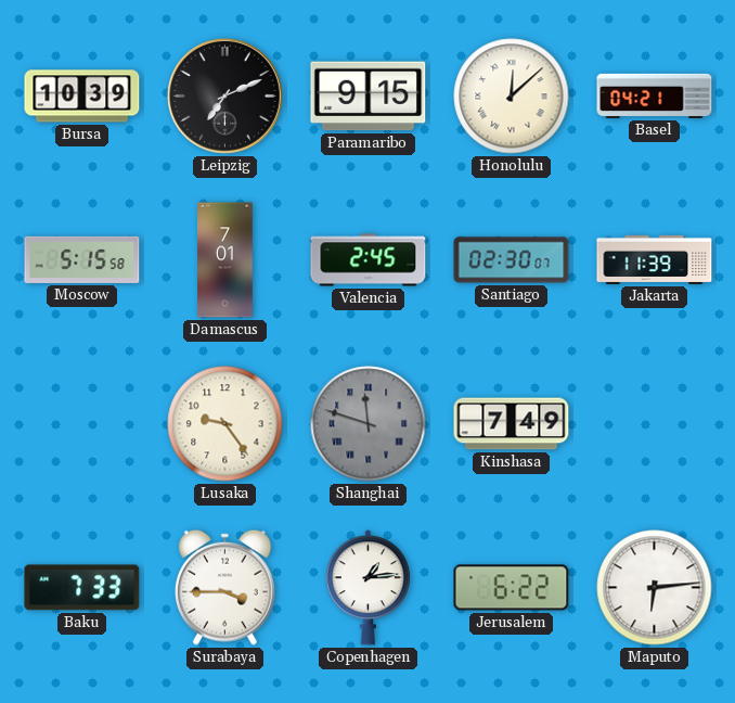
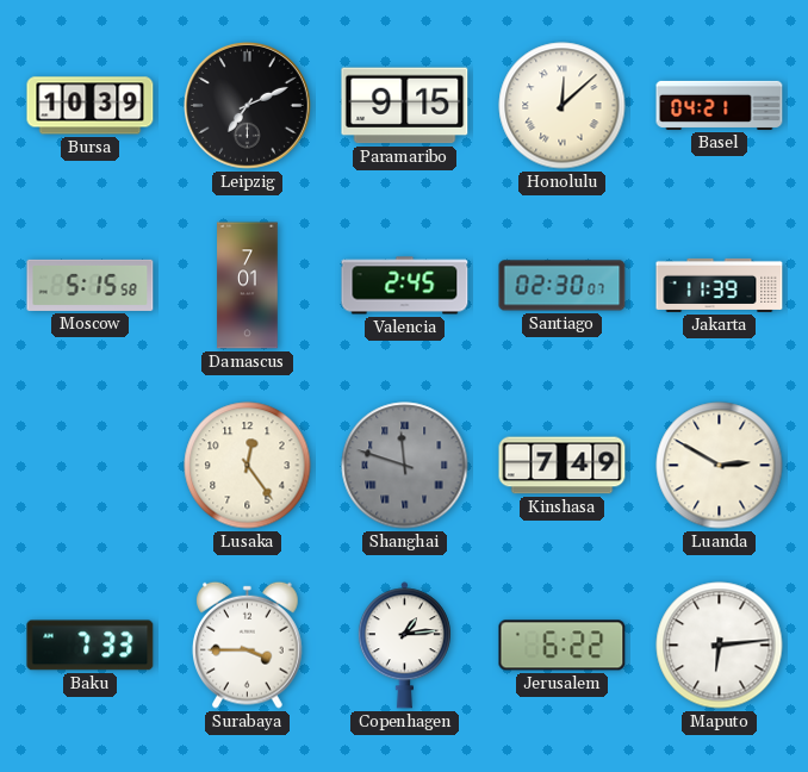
Lusaka: 9:24 -> 12:24 (248, 466)
Luanda: none -> 2:50 (720, 466)
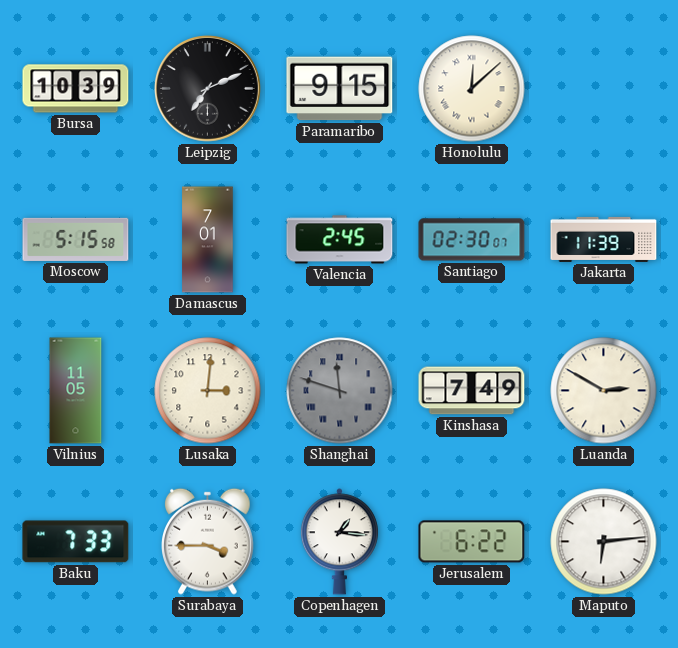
Basel: 04:21 -> none (720, 105)
Vilnius: none -> 11:05 (76, 391)
Lusaka: 12:24 -> 3:01 (208, 391)
Copenhagen: 1:14 -> 1:16 (339, 542)
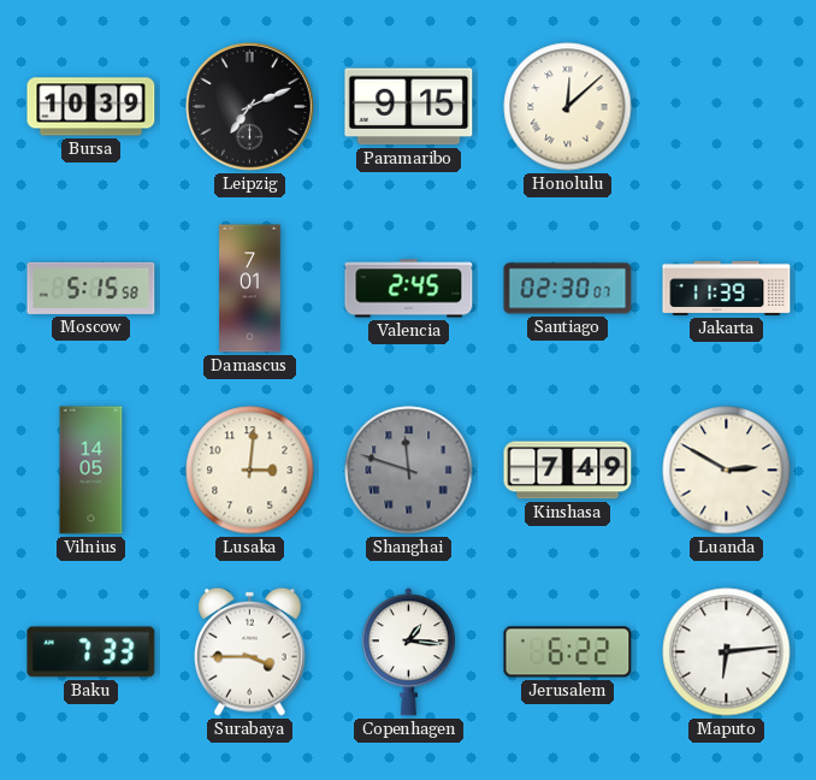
Vilnius: 11:05 -> 14:05 (91, 471)
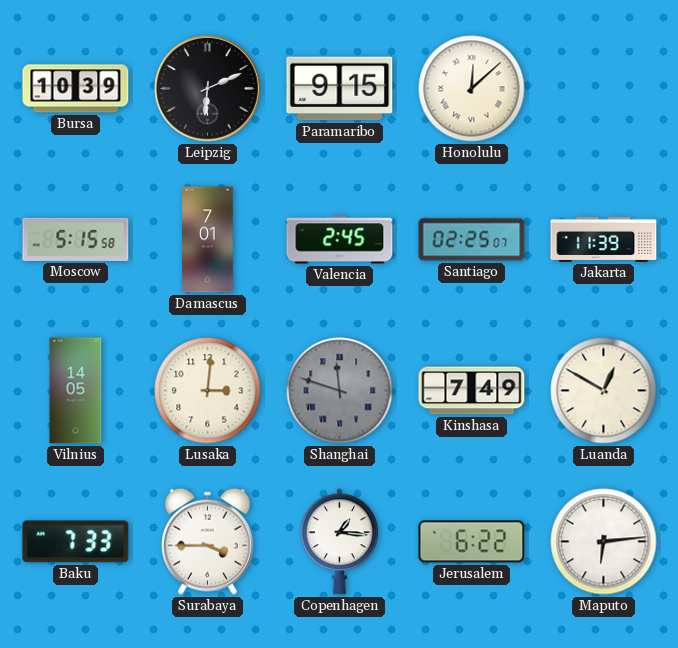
Leipzig: 7:11 -> 6:11 (208, 89)
Santiago: 02:30 -> 02:25 (472, 240)
Luanda: 2:50 -> 12:50 (604, 391)
